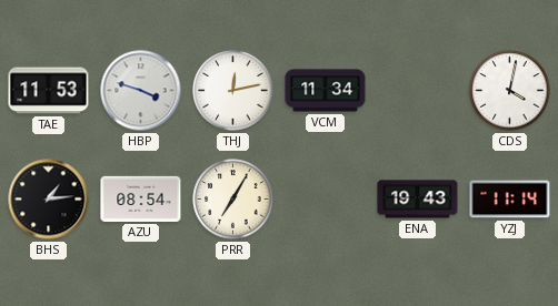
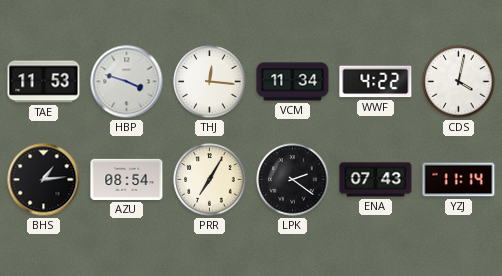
THJ: 12:13 -> 12:16 (210, 82)
WWF: none -> 4:22 (376, 82)
LPK: none -> 2:21 (293, 180)
ENA: 19:43 -> 07:43 (376, 180)
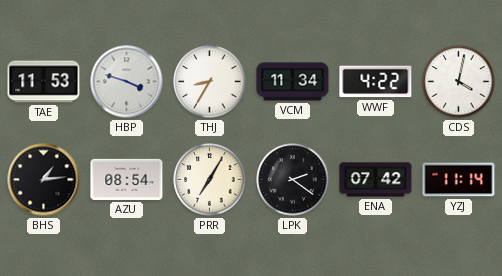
THJ: 12:16 -> 8:35 (210, 82)
ENA: 07:43 -> 07:42 (376, 180)
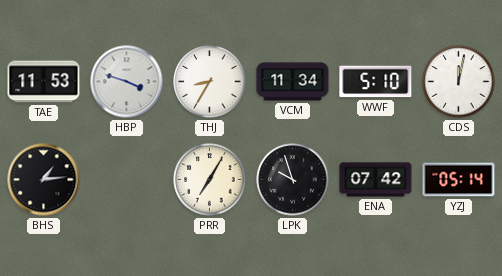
WWF: 4:22 -> 5:10 (376, 82)
CDS: 4:02 -> 12:02 (459, 82)
AZU: 08:54 -> none (127, 179)
LPK: 2:21 -> 9:57 (293, 180)
YZJ: 11:14 -> 05:14 (459, 180)
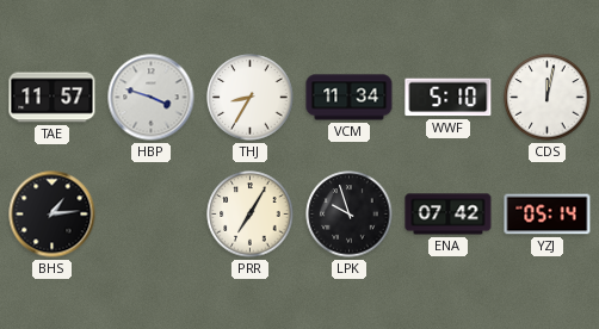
TAE: 11:53 -> 11:57 (53, 98)
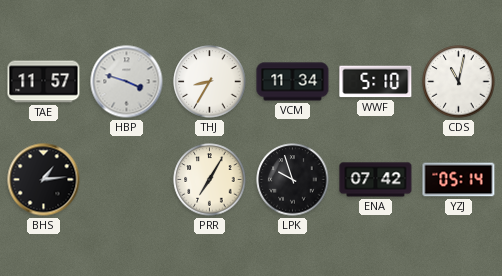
CDS: 12:02 -> 11:02 (459, 82)
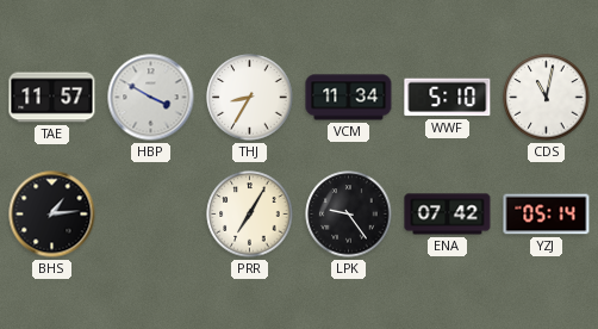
HBP: 3:48 -> 3:50 (151, 98)
LPK: 9:57 -> 9:24 (349, 215)
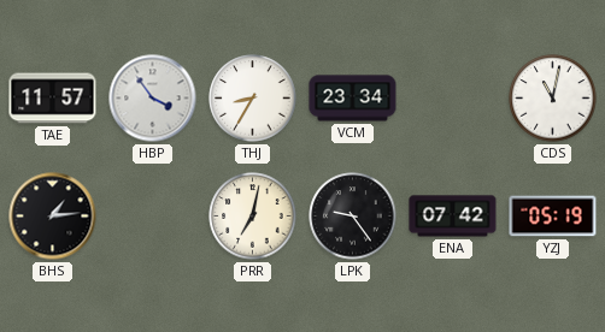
HBP: 3:50 -> 3:54 (153, 99)
VCM: 11:34 -> 23:34 (353, 99)
WWF: 5:10 -> none (448, 98)
PRR: 7:05 -> 7:02 (253, 217)
YZJ: 05:14 -> 05:19 (553, 217)
